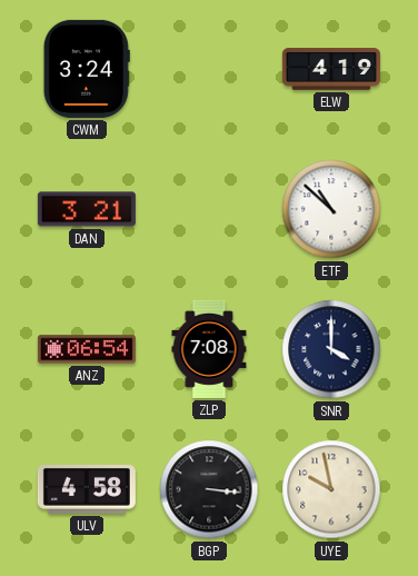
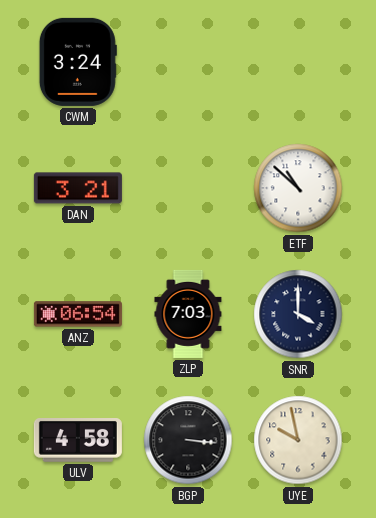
ELW: 4:19 -> none (331, 69)
ZLP: 7:08 -> 7:03 (188, 314)
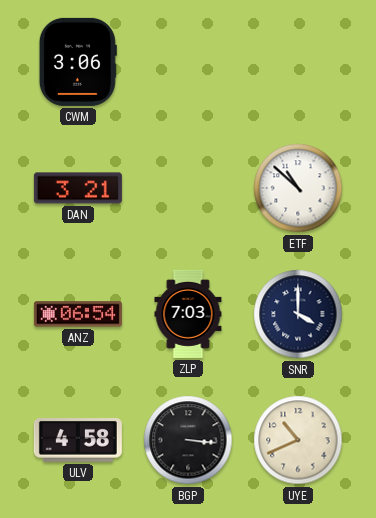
CWM: 3:24 -> 3:06 (78, 62)
UYE: 9:58 -> 10:41 (298, 440)
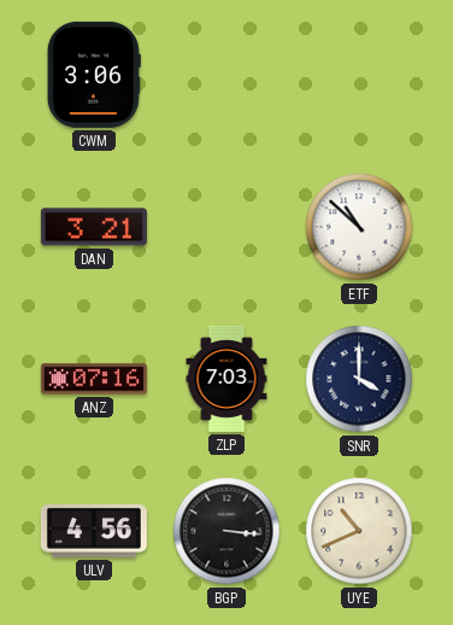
ANZ: 06:54 -> 07:16 (94, 379)
ULV: 4:58 -> 4:56 (94, 532)
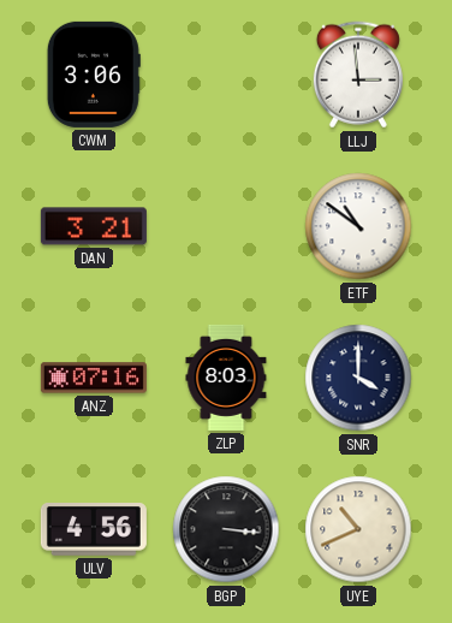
LLJ: none -> 2:59 (358, 75)
ETF: 10:52 -> 10:51 (358, 226)
ZLP: 7:03 -> 8:03 (226, 378)
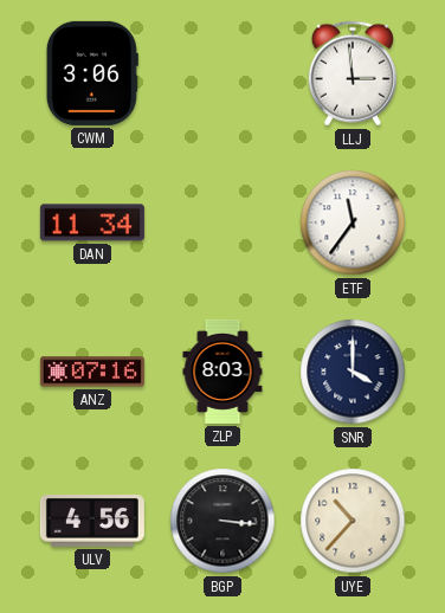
DAN: 3:21 -> 11:34 (92, 222)
ETF: 10:51 -> 11:36 (353, 222)
UYE: 10:41 -> 10:37 (353, 521)
